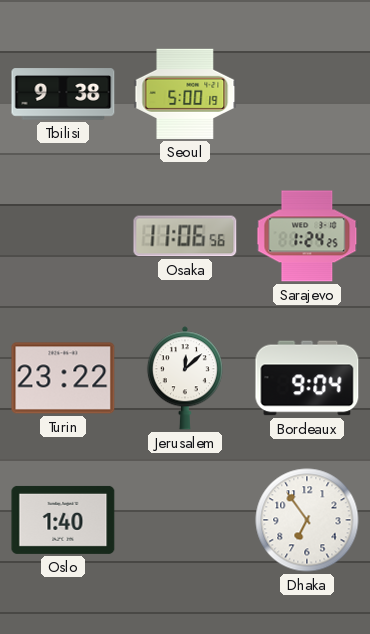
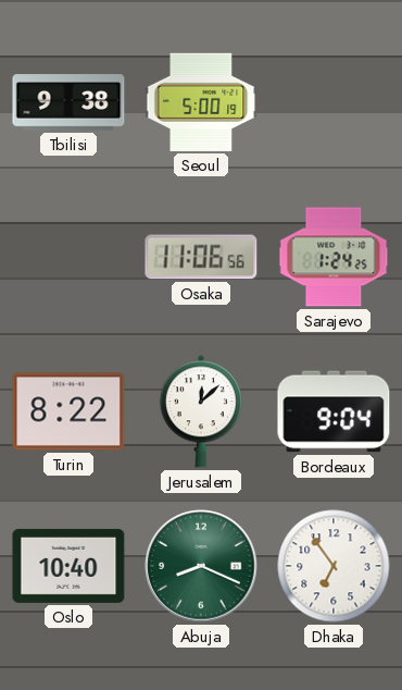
Turin: 23:22 -> 8:22 (68, 411)
Oslo: 1:40 -> 10:40 (68, 566)
Abuja: none -> 8:19 (201, 566)
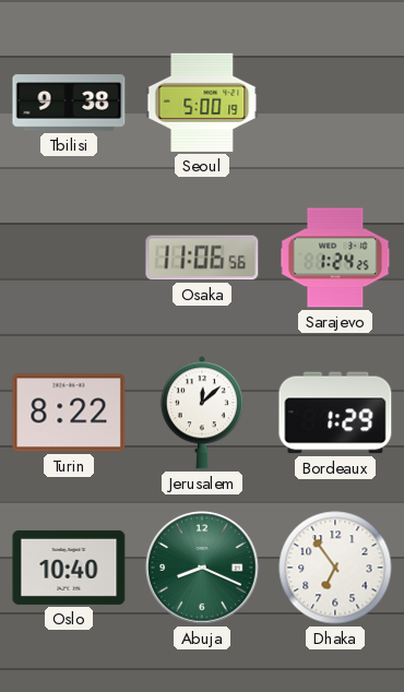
Bordeaux: 9:04 -> 1:29 (335, 413)
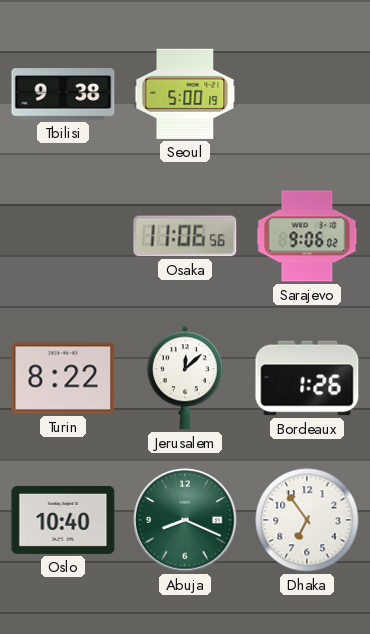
Sarajevo: 1:24 -> 9:06 (307, 236)
Bordeaux: 1:29 -> 1:26 (307, 378)
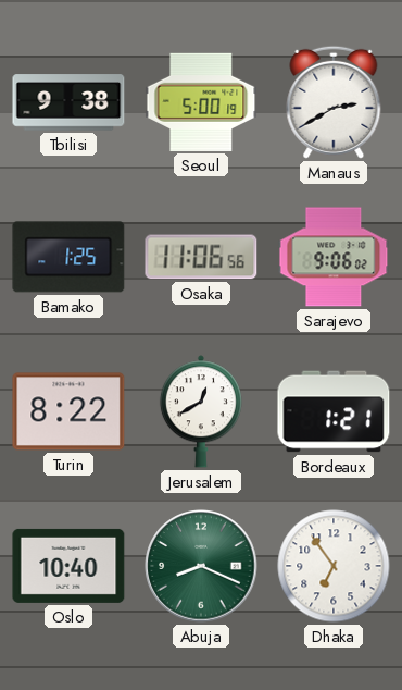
Manaus: none -> 2:40 (334, 102)
Bamako: none -> 1:25 (68, 257)
Jerusalem: 12:08 -> 12:40 (201, 411)
Bordeaux: 1:26 -> 1:21 (334, 411)
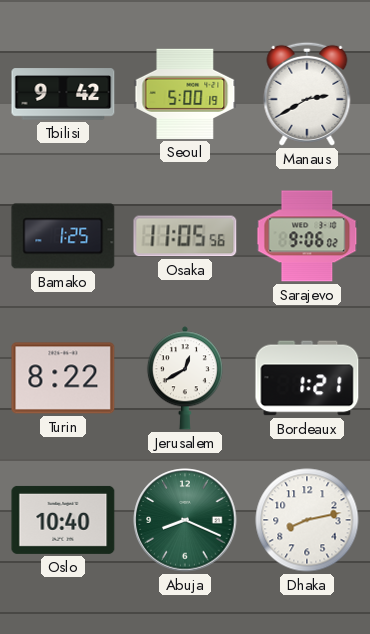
Tbilisi: 9:38 -> 9:42 (63, 94)
Osaka: 11:06 -> 11:05 (185, 236)
Dhaka: 6:54 -> 8:13 (307, 520)
